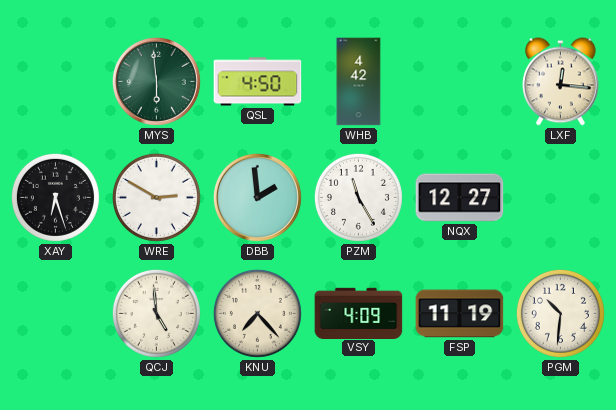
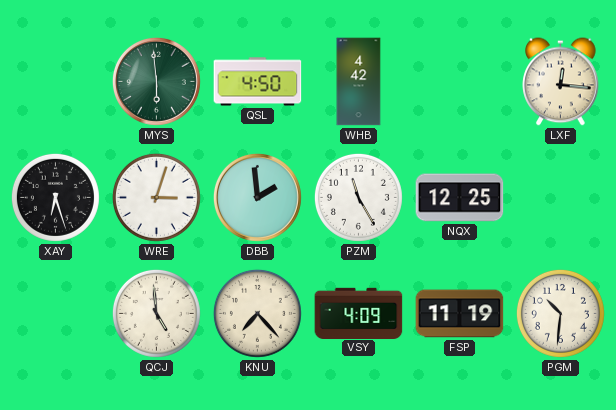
WRE: 2:50 -> 3:03 (156, 197)
NQX: 12:27 -> 12:25 (460, 198)
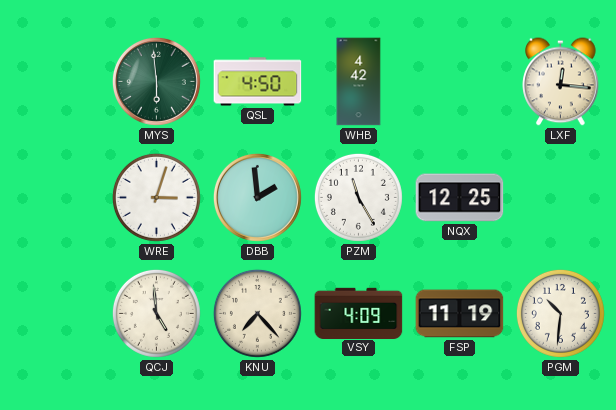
XAY: 6:27 -> none (55, 197)
